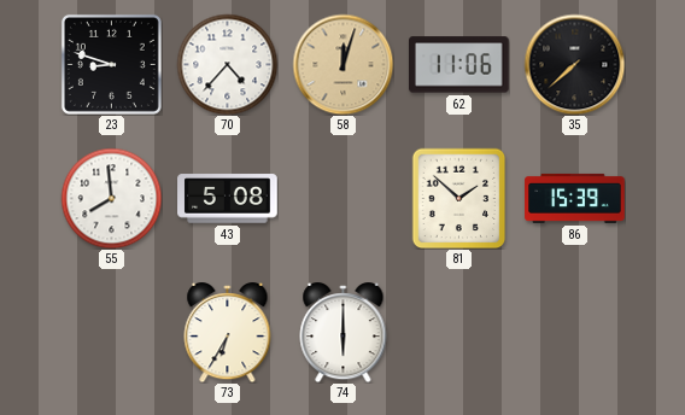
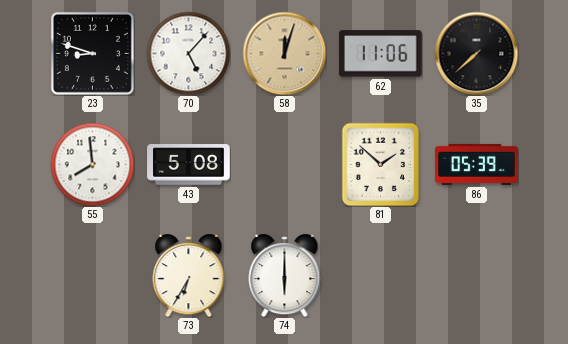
70: 4:37 -> 5:07 (188, 53)
86: 15:39 -> 05:39 (477, 164)
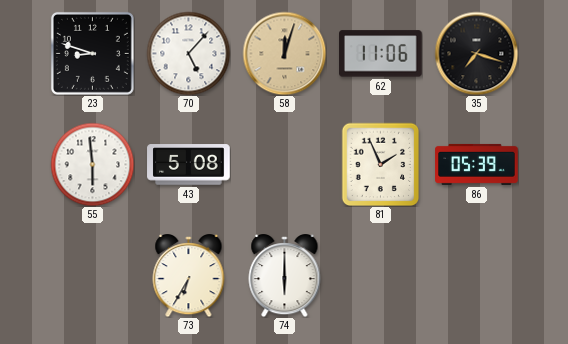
35: 7:38 -> 7:18 (476, 53)
55: 7:59 -> 5:59 (92, 164)
81: 1:52 -> 1:56 (381, 164)
